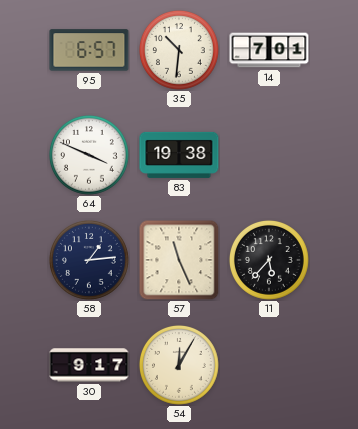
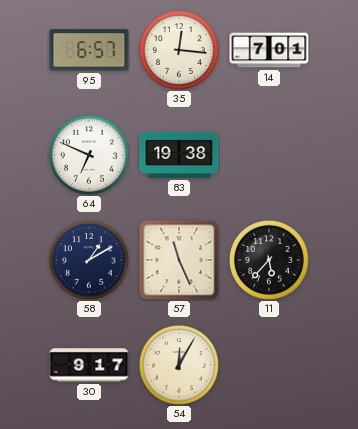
35: 10:31 -> 12:16 (179, 50)
64: 3:49 -> 6:49 (89, 155)
58: 1:14 -> 1:10 (89, 260)
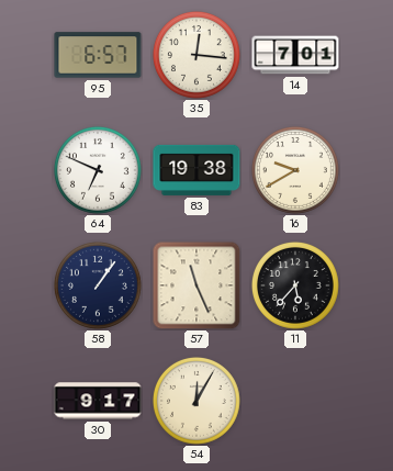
16: none -> 9:40 (295, 170)
58: 1:10 -> 1:06 (98, 285)
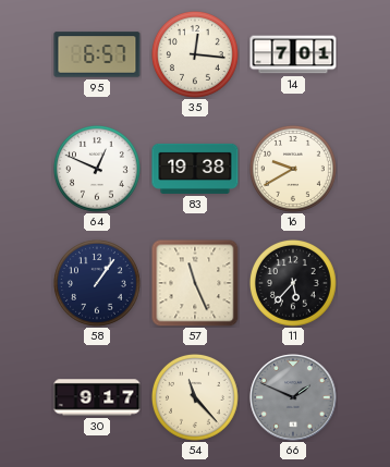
64: 6:49 -> 12:49 (97, 169)
54: 12:05 -> 11:23 (195, 397)
66: none -> 1:49 (293, 397)
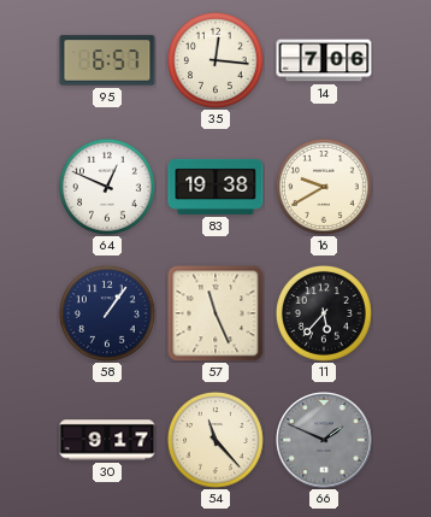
14: 7:01 -> 7:06 (324, 60)
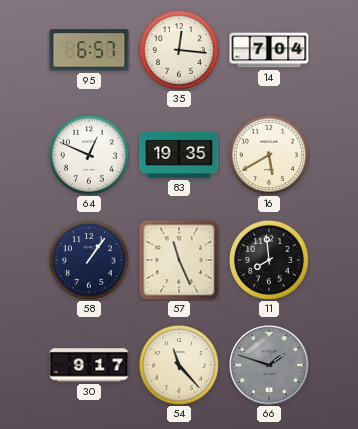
14: 7:06 -> 7:04 (269, 50)
83: 19:38 -> 19:35 (179, 155)
16: 9:40 -> 5:40 (269, 155)
11: 5:37 -> 7:59 (269, 260)
66: 1:49 -> 1:48 (269, 365)
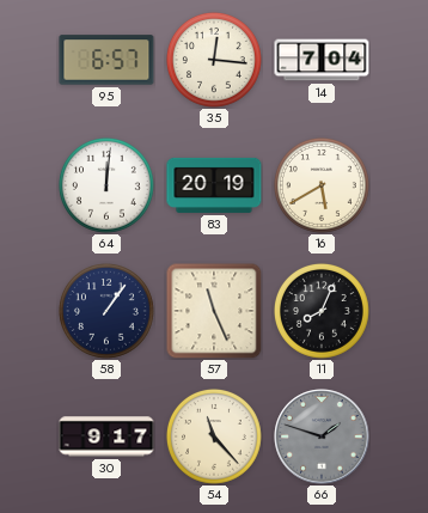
64: 12:49 -> 12:01 (106, 185)
83: 19:35 -> 20:19 (214, 185)
11: 7:59 -> 8:04 (322, 311)
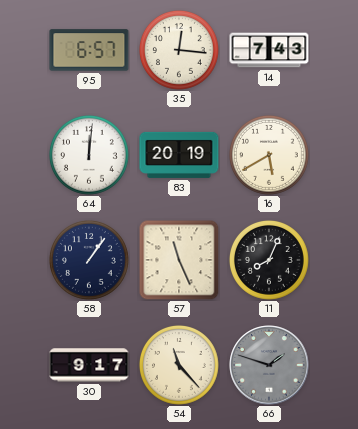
14: 7:04 -> 7:43 (269, 50)
